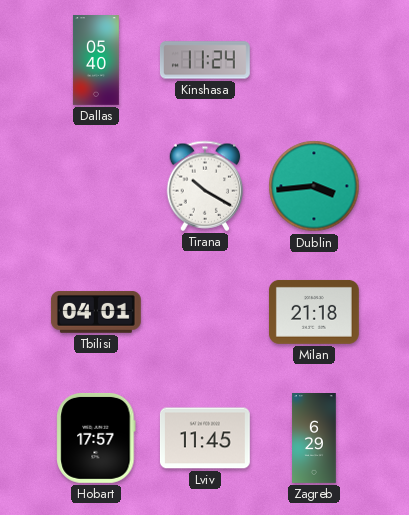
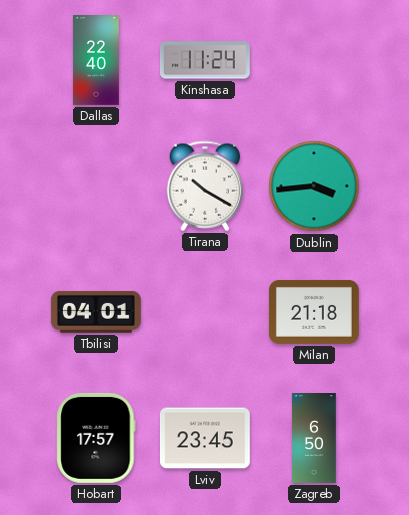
Dallas: 05:40 -> 22:40 (96, 61)
Lviv: 11:45 -> 23:45 (205, 438)
Zagreb: 6:29 -> 6:50 (314, 439)
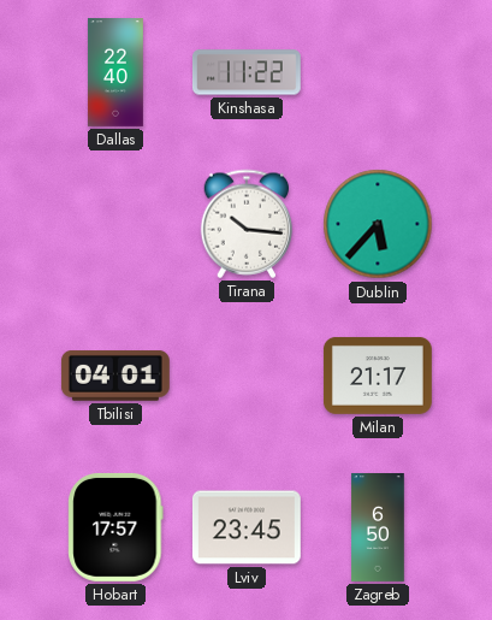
Kinshasa: 11:24 -> 11:22 (247, 72)
Tirana: 10:20 -> 10:16 (247, 224)
Dublin: 3:44 -> 5:37 (378, 224)
Milan: 21:18 -> 21:17 (378, 376)
